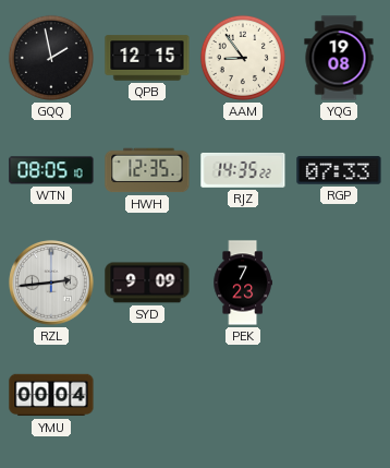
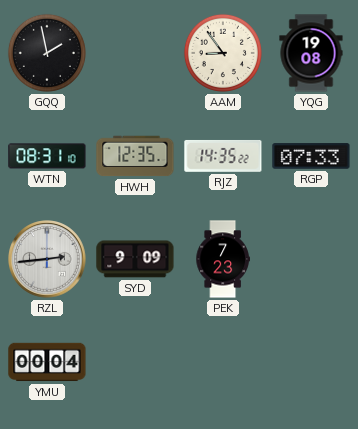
QPB: 12:15 -> none (147, 58)
WTN: 08:05 -> 08:31 (47, 156)
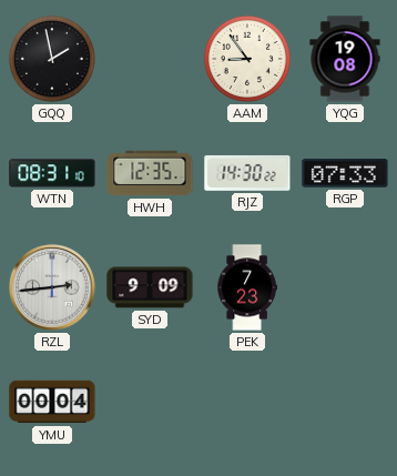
RJZ: 14:35 -> 14:30 (247, 173)
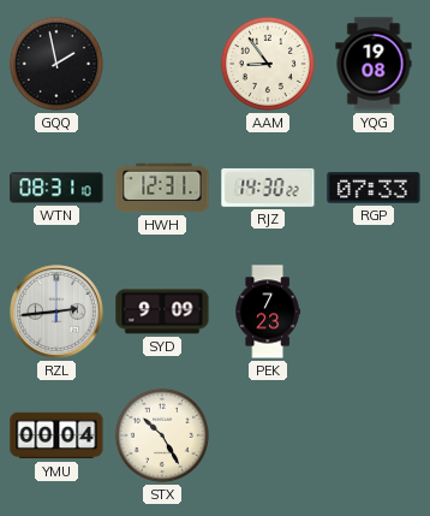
HWH: 12:35 -> 12:31 (162, 188)
STX: none -> 10:25 (162, 435)
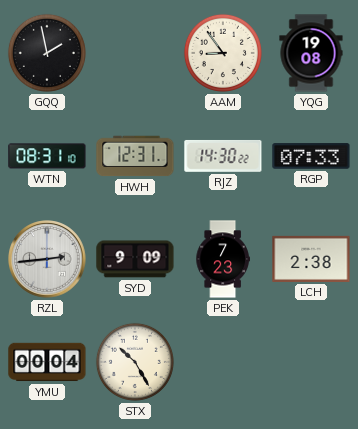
LCH: none -> 2:38 (311, 259)
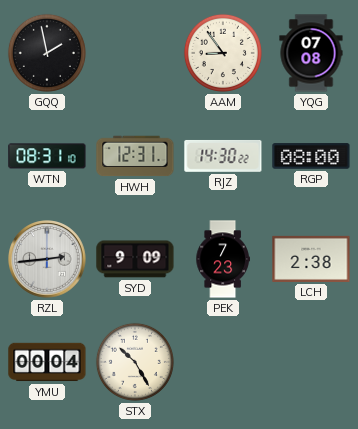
YQG: 19:08 -> 07:08 (311, 53)
RGP: 07:33 -> 08:00 (311, 156)
